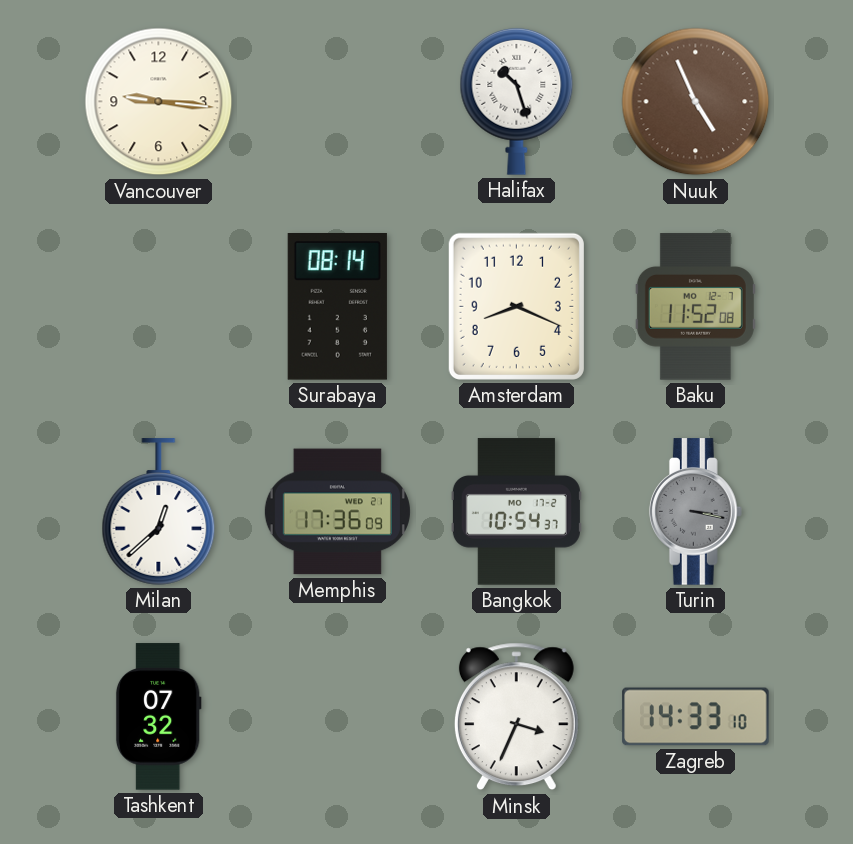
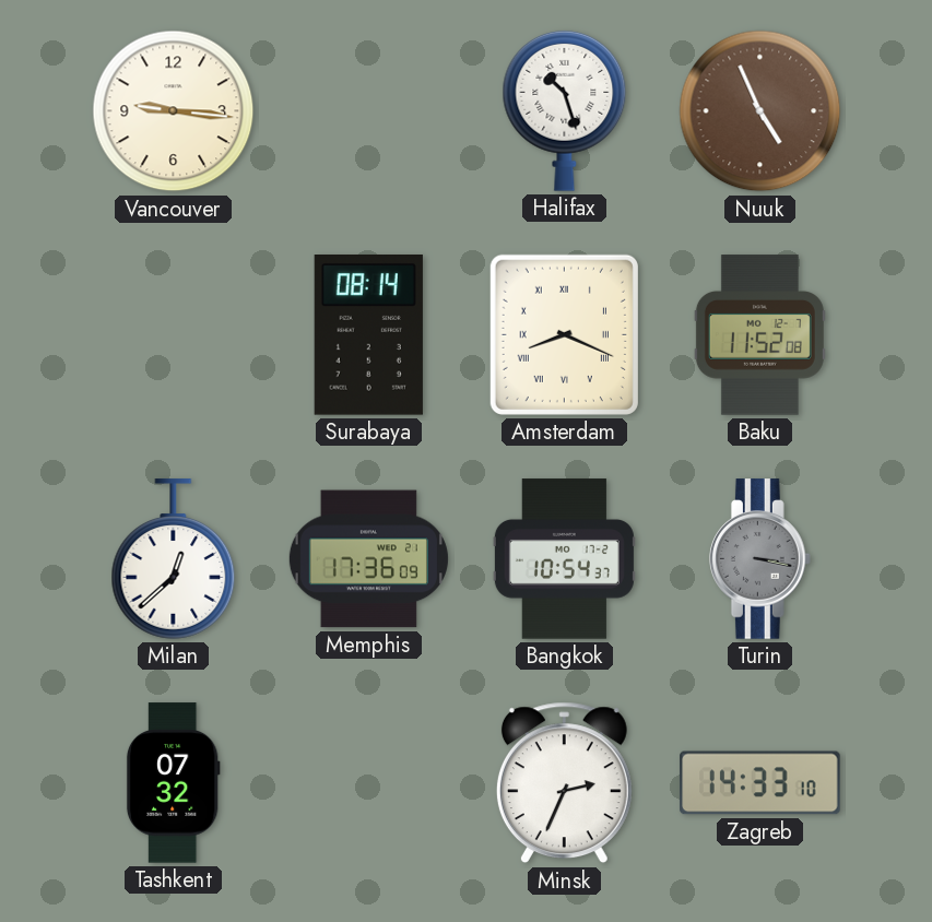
Amsterdam numerals: Arabic -> Roman (564, 334)
Minsk: 3:34 -> 2:34 (564, 783)
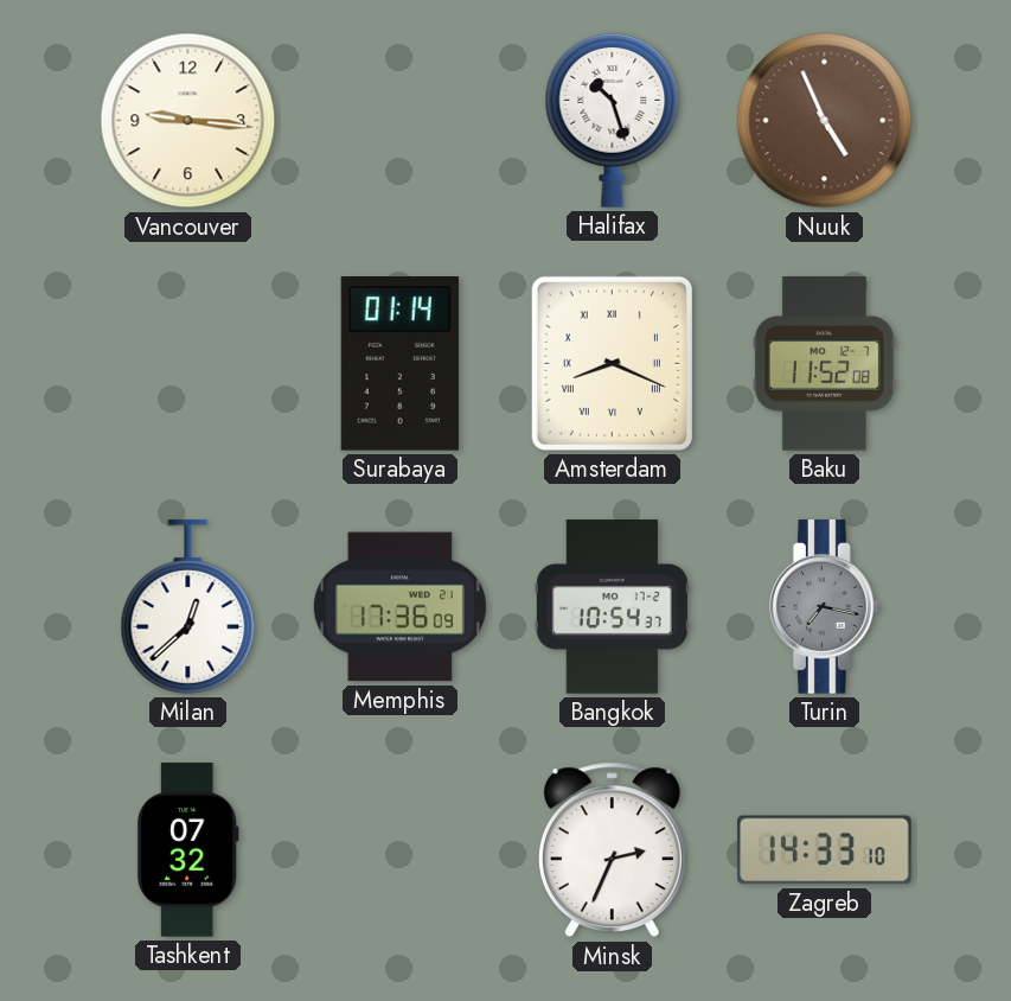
Surabaya: 08:14 -> 01:14 (399, 364)
Turin: 3:17 -> 7:17 (824, 607)
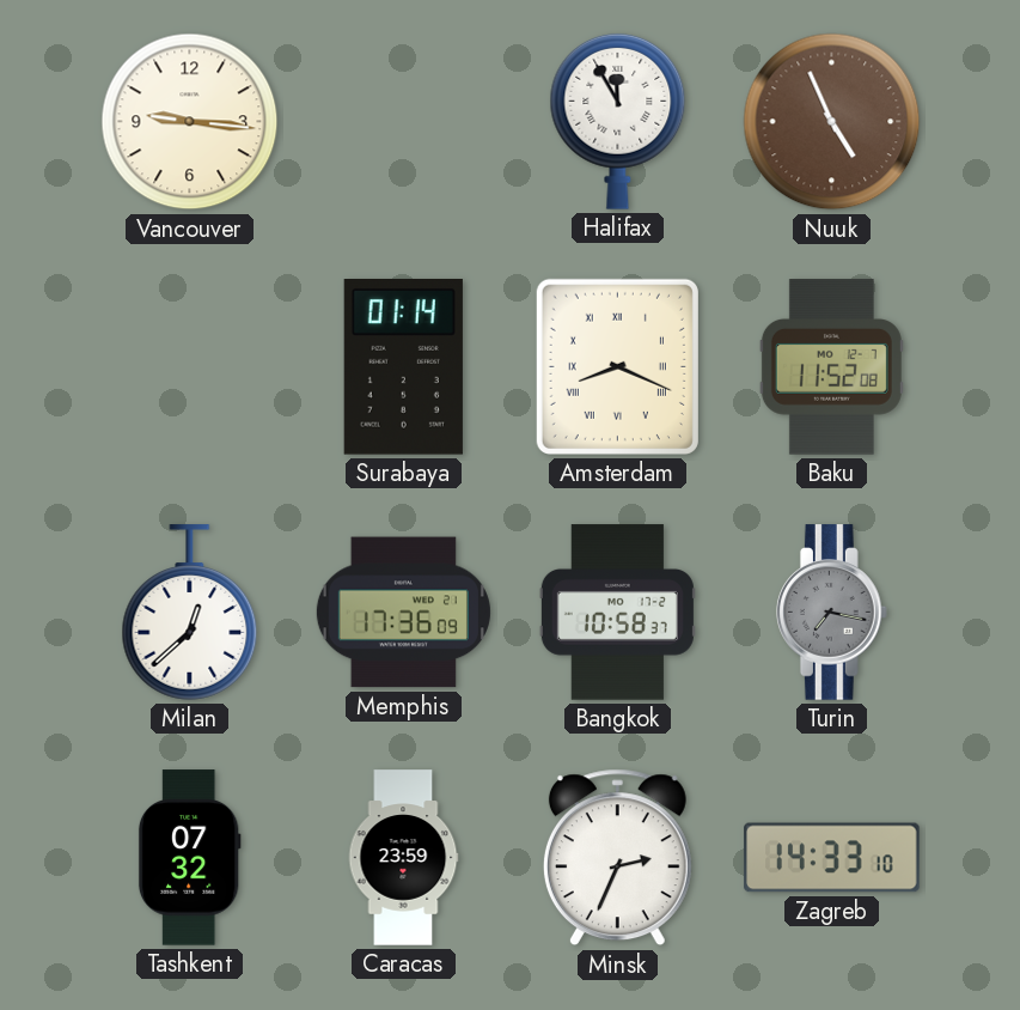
Halifax: 10:27 -> 11:55 (618, 121)
Bangkok: 10:54 -> 10:58 (617, 613)
Caracas: none -> 23:59 (403, 858)
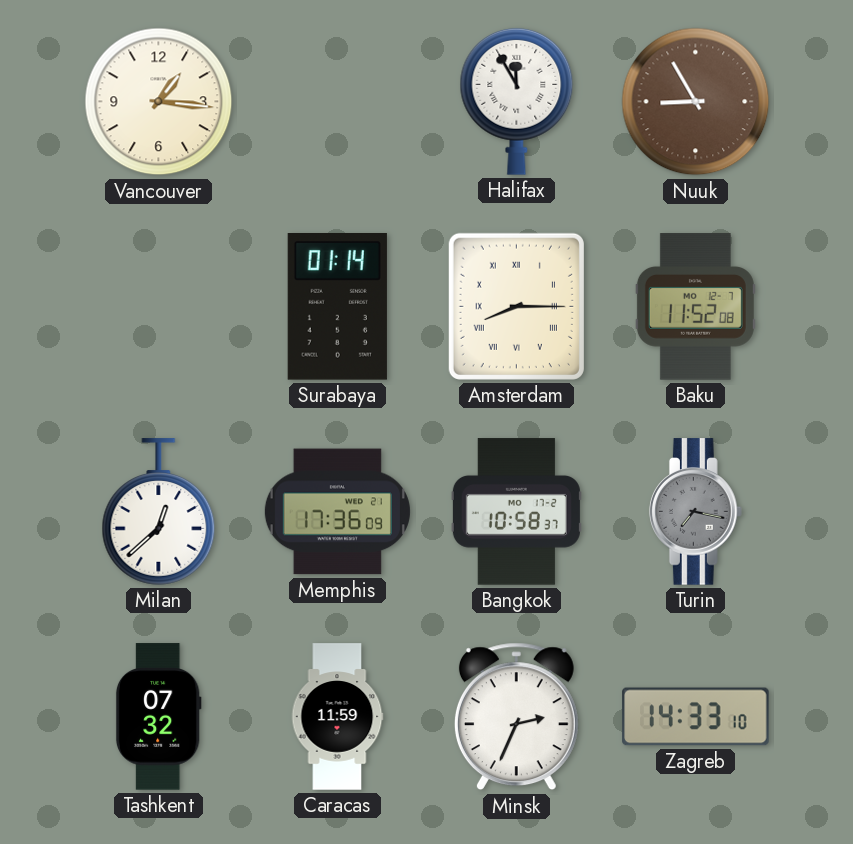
Vancouver: 9:16 -> 1:16 (159, 102)
Nuuk: 4:56 -> 8:55 (696, 102)
Amsterdam: 8:19 -> 8:15 (516, 306)
Caracas: 23:59 -> 11:59 (337, 717)
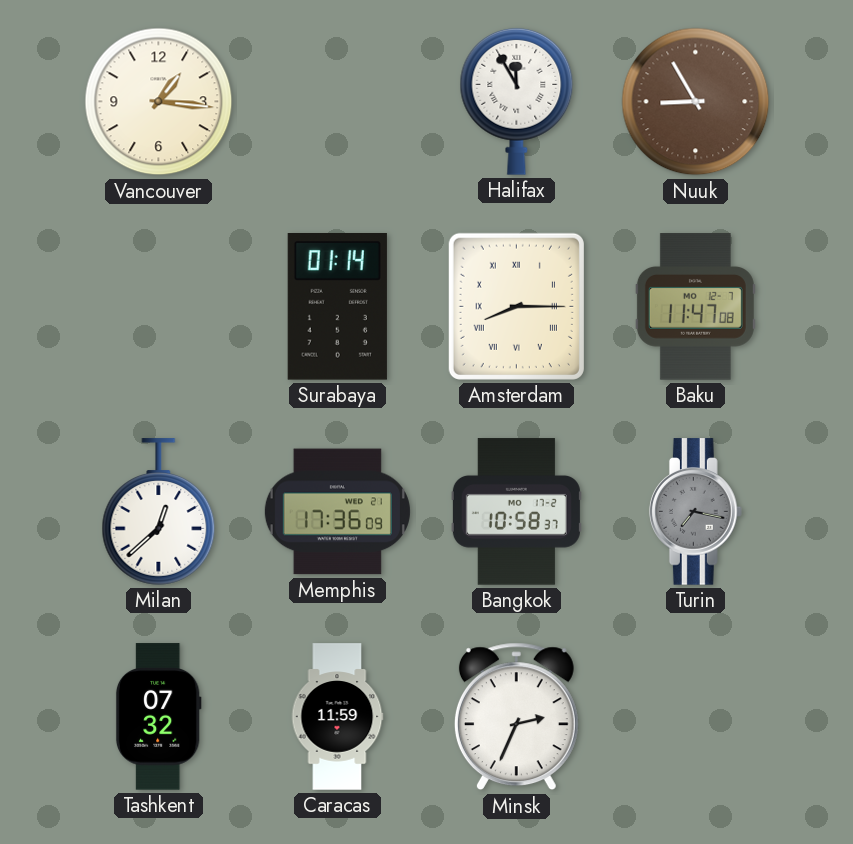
Baku: 11:52 -> 11:47 (695, 307)
Zagreb: 14:33 -> none (696, 717)
